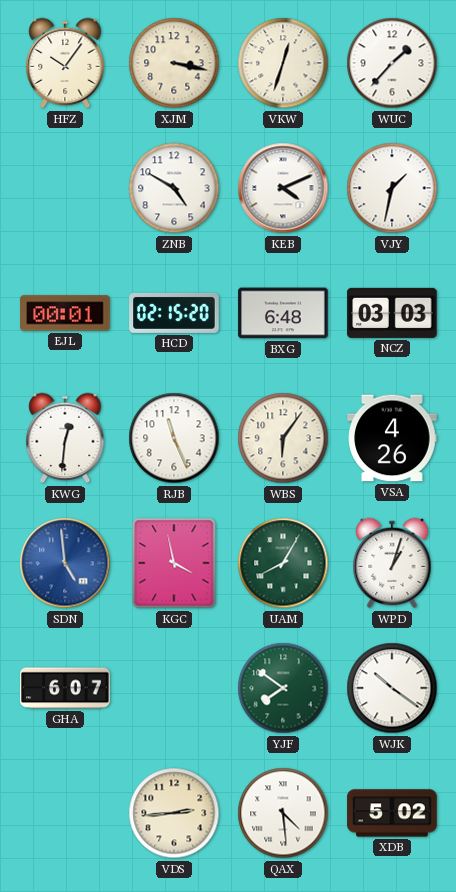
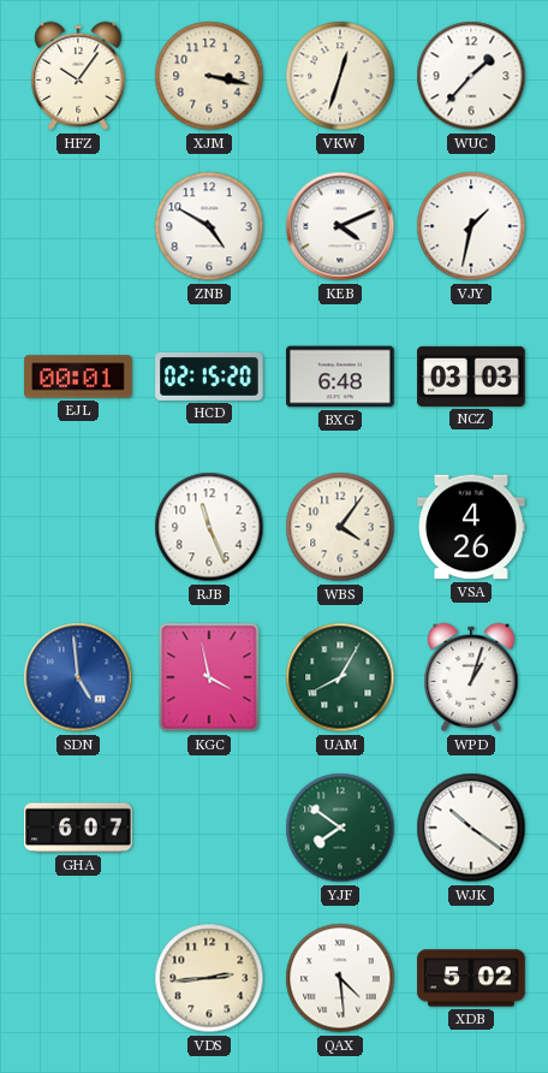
KWG: 12:31 -> none (65, 438)
WBS: 6:06 -> 4:06 (340, 527)
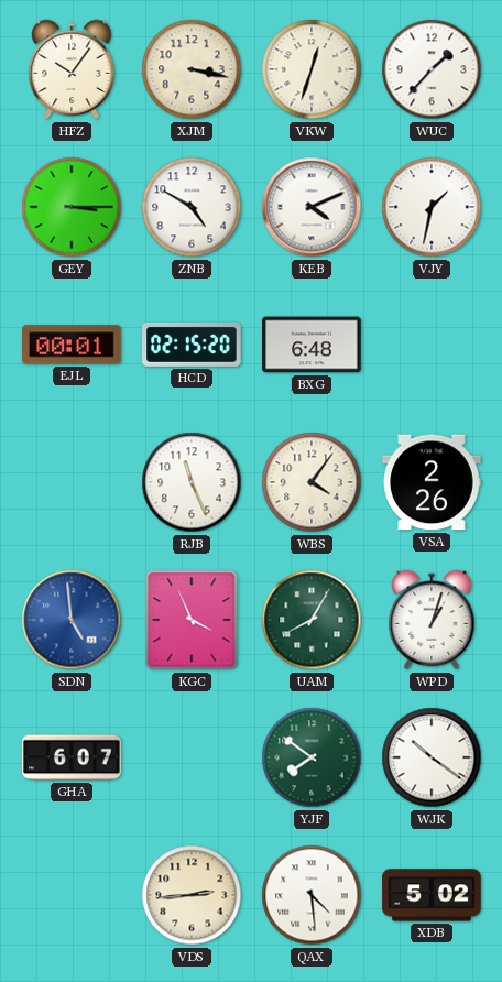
GEY: none -> 3:15 (72, 207)
NCZ: 03:03 -> none (471, 377)
VSA: 4:26 -> 2:26 (432, 482)
KGC: 3:58 -> 3:56 (192, 620)
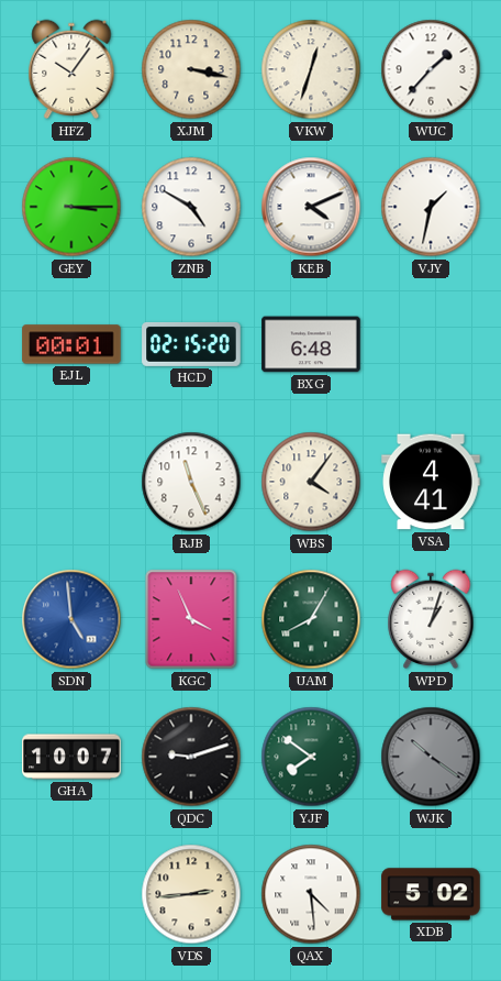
VSA: 2:26 -> 4:41 (431, 482)
GHA: 6:07 -> 10:07 (71, 757)
QDC: none -> 9:12 (191, 757)
WJK dial: white -> grey (431, 757)
